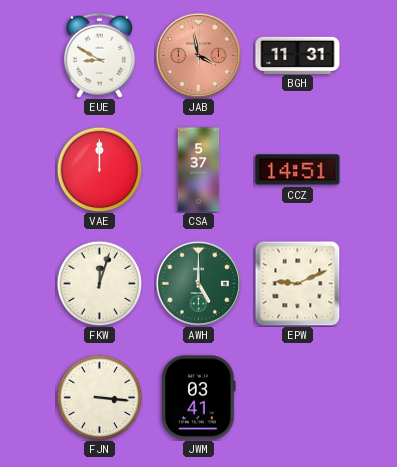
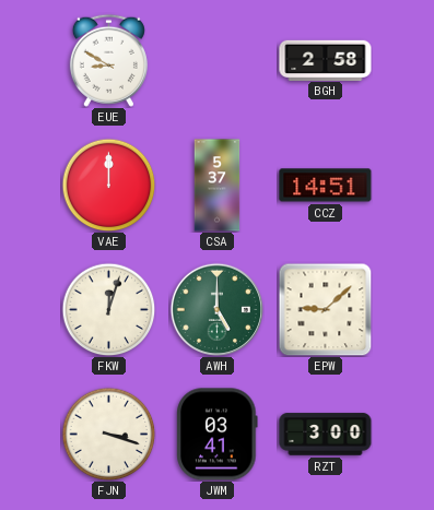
JAB: 3:58 -> none (198, 55)
BGH: 11:31 -> 2:58 (326, 60)
EPW: 9:11 -> 9:08 (325, 309)
FJN: 3:16 -> 3:18 (108, 434)
RZT: none -> 3:00 (326, 435)
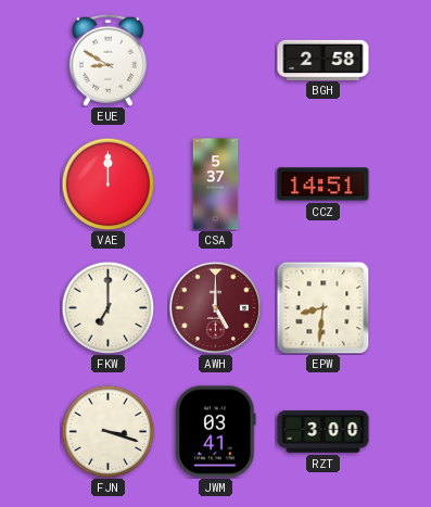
FKW: 12:03 -> 7:00 (107, 307)
AWH dial: green -> burgundy (215, 307)
EPW: 9:08 -> 8:31 (322, 307)
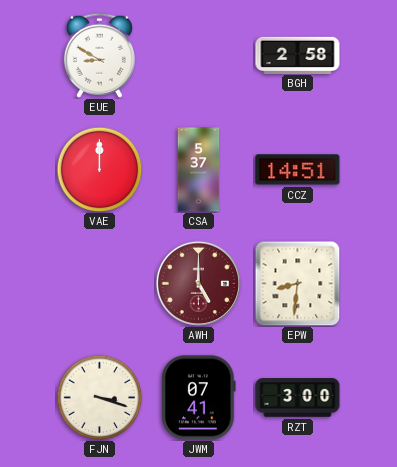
FKW: 7:00 -> none (107, 307)
JWM: 03:41 -> 07:41 (199, 398)
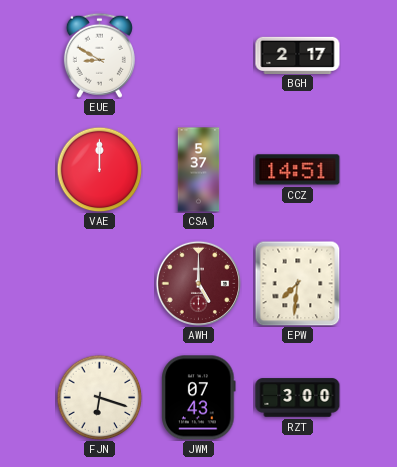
BGH: 2:58 -> 2:17 (298, 55)
EPW: 8:31 -> 7:31 (297, 283)
FJN: 3:18 -> 6:18 (99, 397)
JWM: 07:41 -> 07:43 (199, 398)
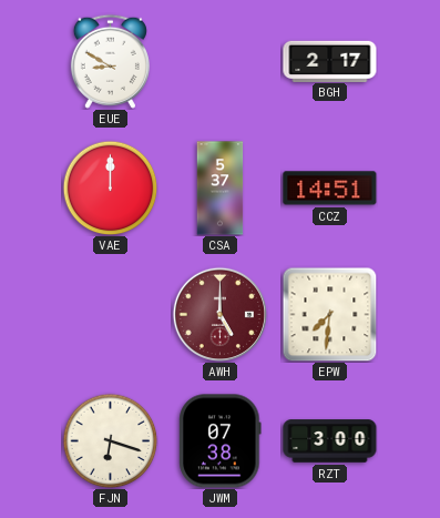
JWM: 07:43 -> 07:38 (221, 441)
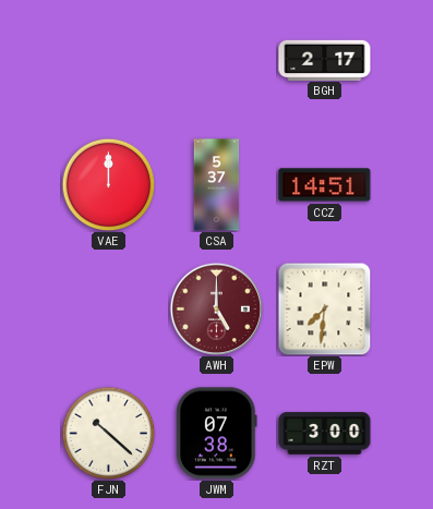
EUE: 8:50 -> none (110, 61)
FJN: 6:18 -> 10:22 (108, 433)
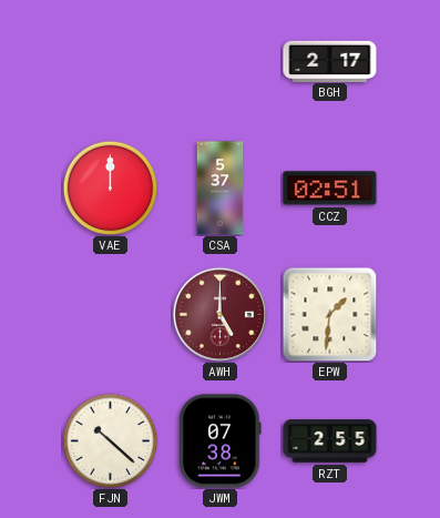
CCZ: 14:51 -> 02:51 (330, 189)
EPW: 7:31 -> 1:31 (329, 314)
RZT: 3:00 -> 2:55 (330, 441)
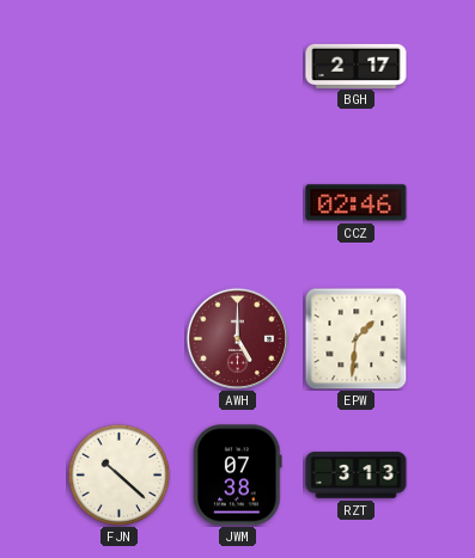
VAE: 12:00 -> none (110, 187)
CSA: 5:37 -> none (221, 189)
CCZ: 02:51 -> 02:46 (357, 203)
RZT: 2:55 -> 3:13 (357, 476)
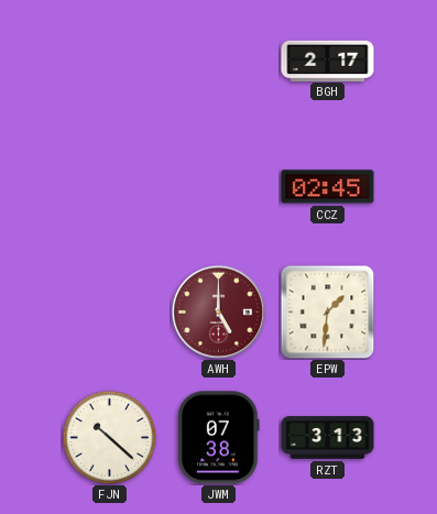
CCZ: 02:46 -> 02:45 (328, 187)
